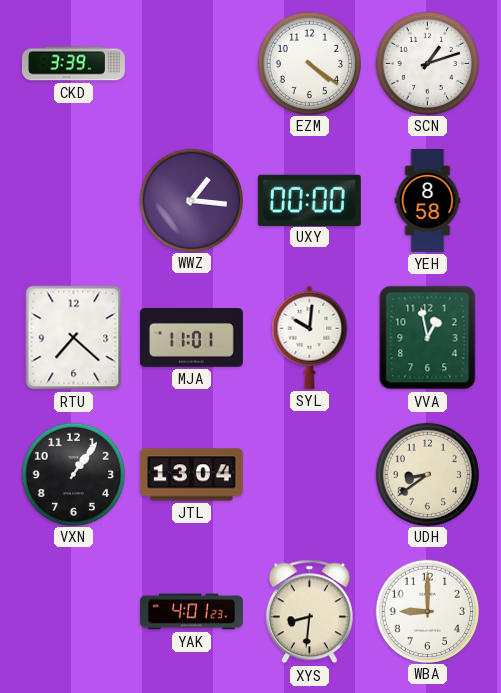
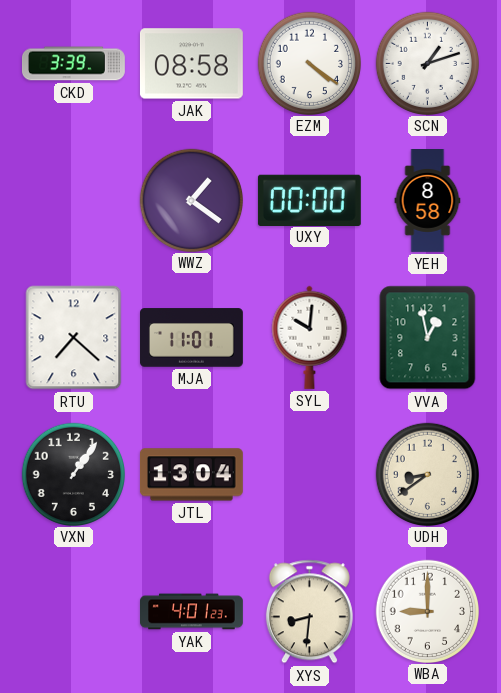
JAK: none -> 08:58 (191, 64)
WWZ: 1:16 -> 1:21 (191, 200)
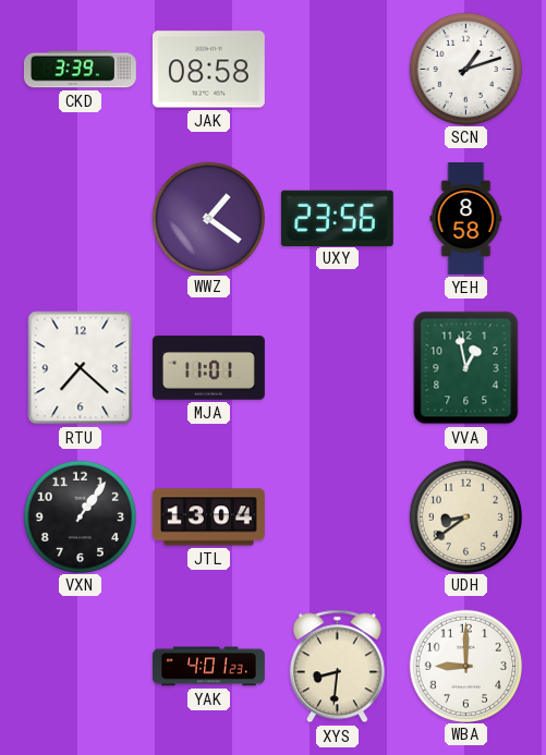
EZM: 4:21 -> none (309, 63)
UXY: 00:00 -> 23:56 (337, 218)
SYL: 10:01 -> none (310, 337)
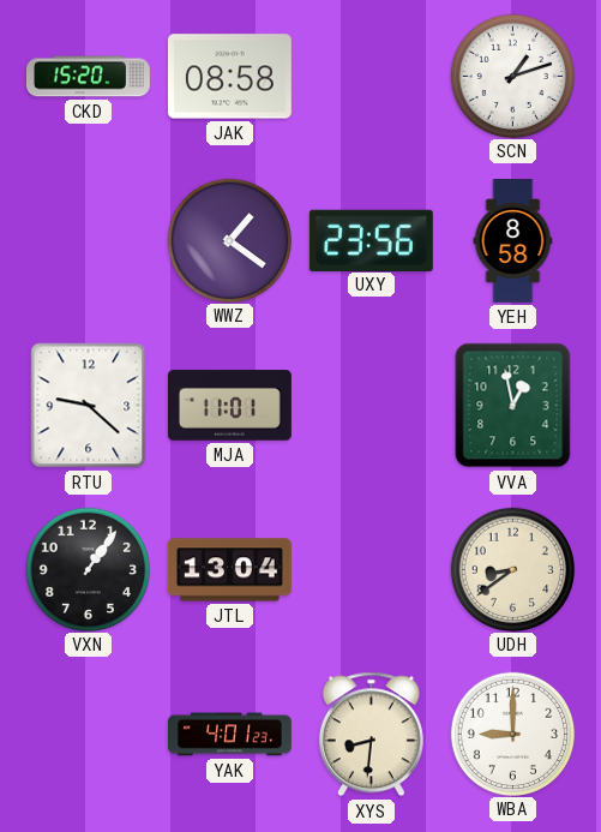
CKD: 3:39 -> 15:20 (89, 77)
RTU: 7:22 -> 9:22 (89, 406)
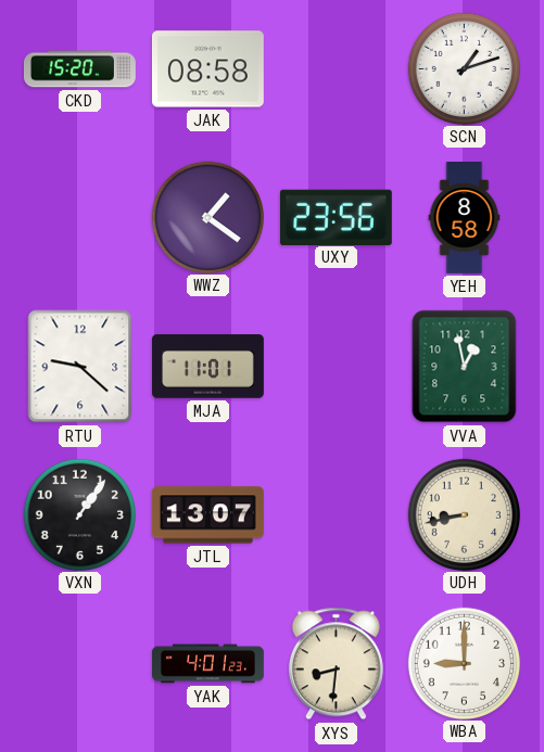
JTL: 13:04 -> 13:07 (207, 515)
UDH: 8:39 -> 8:43 (464, 514)
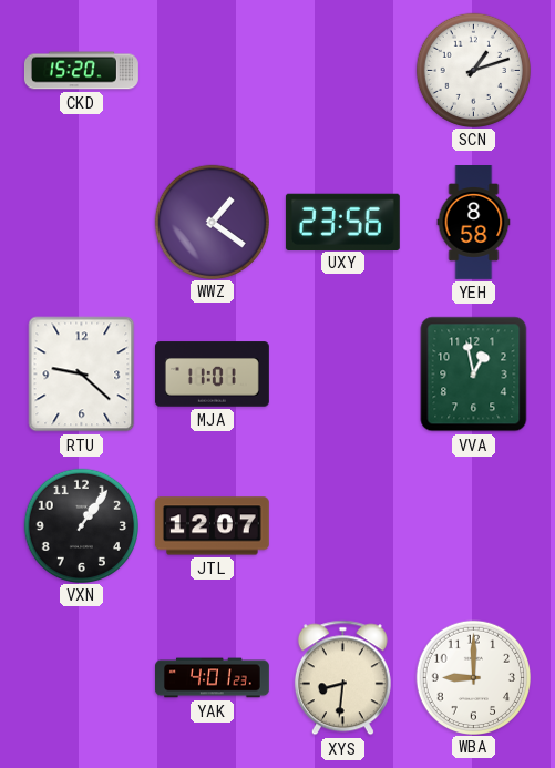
JAK: 08:58 -> none (207, 69)
JTL: 13:07 -> 12:07 (212, 526)
UDH: 8:43 -> none (464, 514)
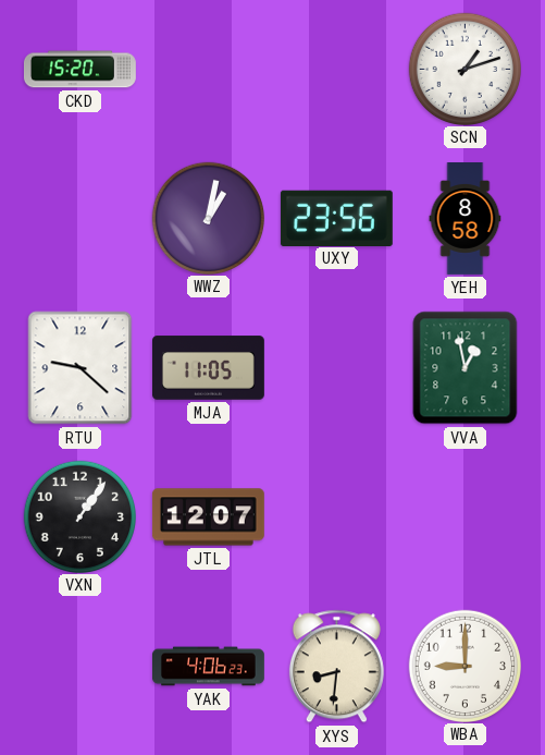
WWZ: 1:21 -> 1:02 (208, 218)
MJA: 11:01 -> 11:05 (209, 368)
YAK: 4:01 -> 4:06 (209, 667)
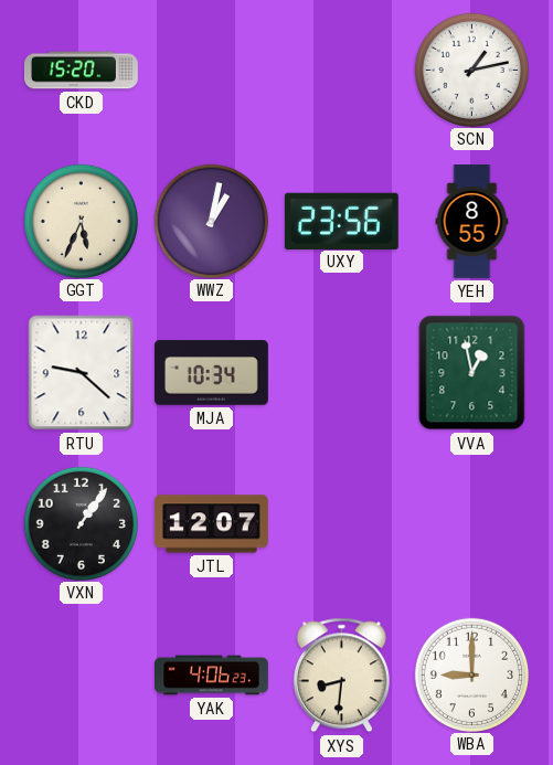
SCN: 1:12 -> 1:13 (471, 70)
GGT: none -> 5:34 (81, 221)
YEH: 8:58 -> 8:55 (472, 222)
MJA: 11:05 -> 10:34 (212, 373)
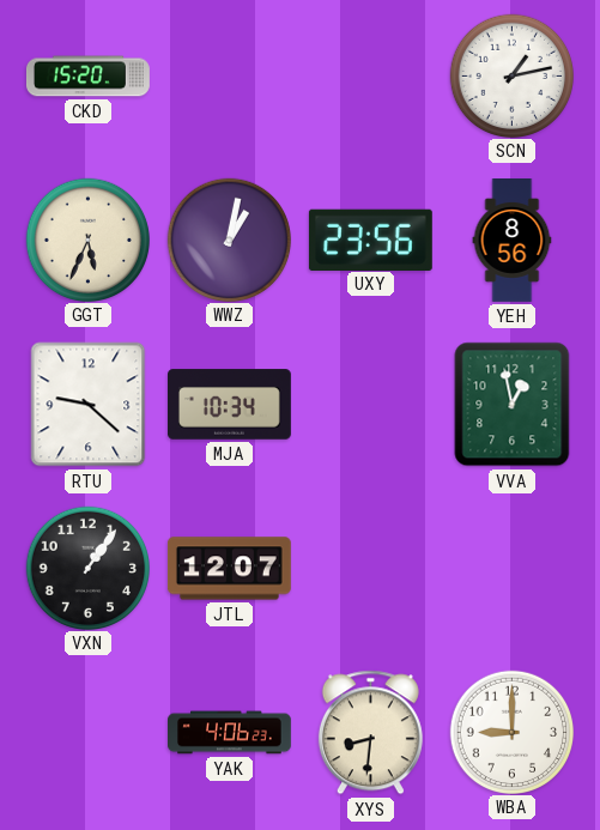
YEH: 8:55 -> 8:56 (513, 241)
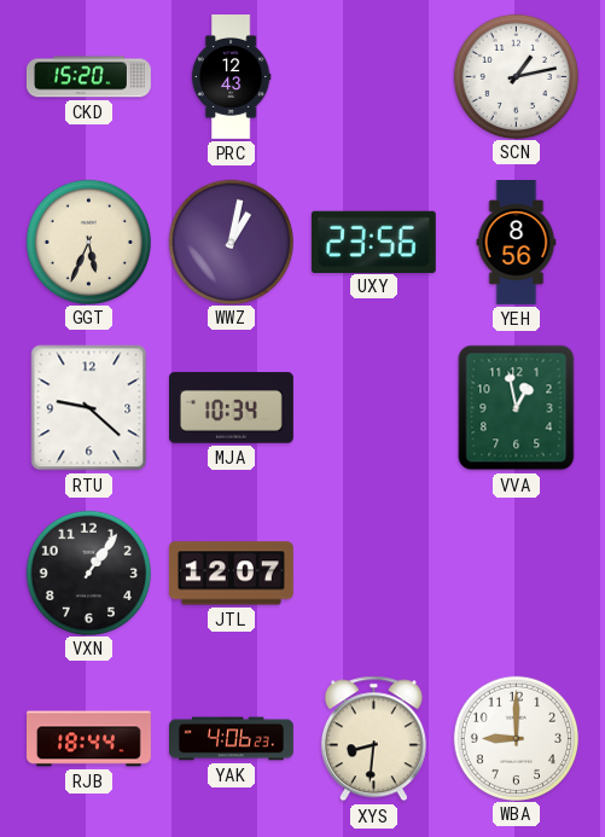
PRC: none -> 12:43 (231, 77)
RJB: none -> 18:44 (89, 739)
